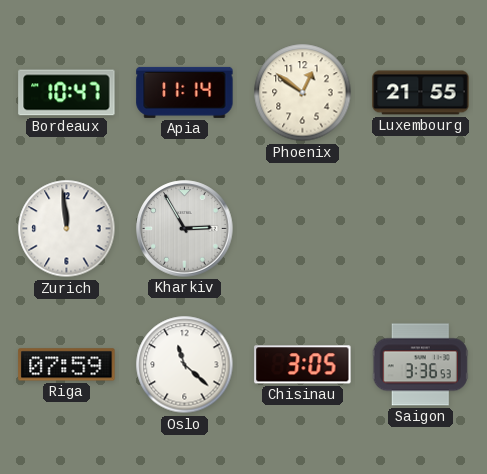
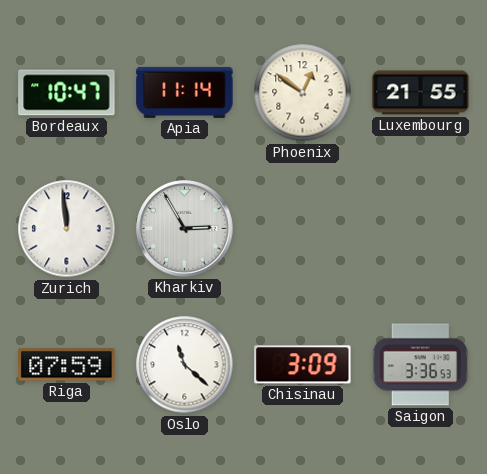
Chisinau: 3:05 -> 3:09 (303, 365)
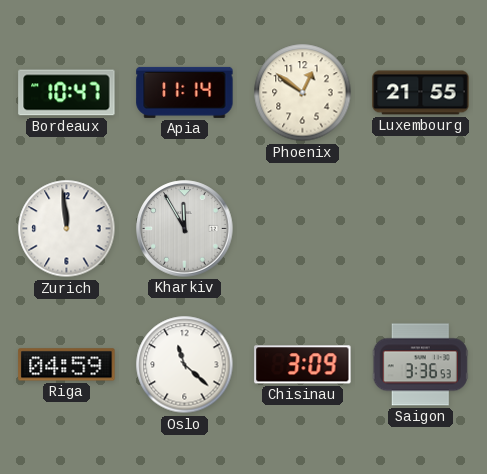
Kharkiv: 2:55 -> 11:55 (185, 229)
Riga: 07:59 -> 04:59 (67, 365)
